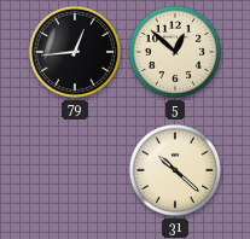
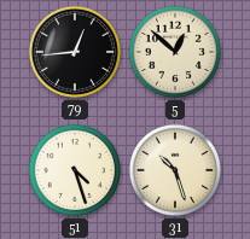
51: none -> 4:27 (75, 170)
31: 10:22 -> 10:27 (175, 170)
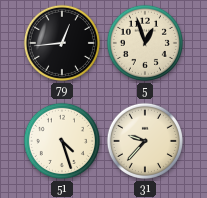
5: 12:52 -> 12:57 (145, 43)
31: 10:27 -> 9:37 (145, 141)
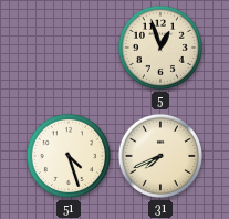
79: 12:44 -> none (62, 43)
31: 9:37 -> 7:41 (160, 156)
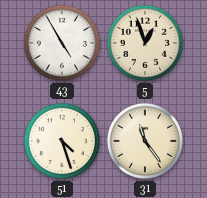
43: none -> 4:55 (62, 43)
31: 7:41 -> 11:24 (145, 141)
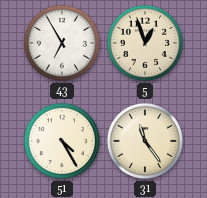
43: 4:55 -> 6:55 (62, 43)
51: 4:27 -> 4:25 (62, 141)
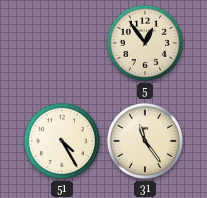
43: 6:55 -> none (62, 43)
5: 12:57 -> 12:54 (145, 43)
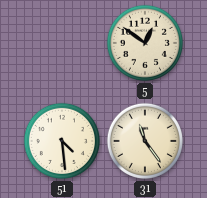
5: 12:54 -> 12:51 (145, 43)
51: 4:25 -> 4:29 (62, 141)
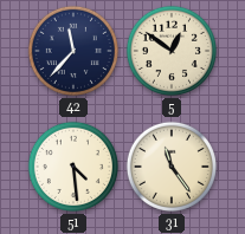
42: none -> 11:37 (73, 51)
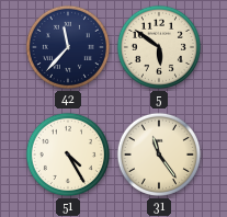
5: 12:51 -> 5:51 (159, 47)
51: 4:29 -> 4:25 (68, 155)
